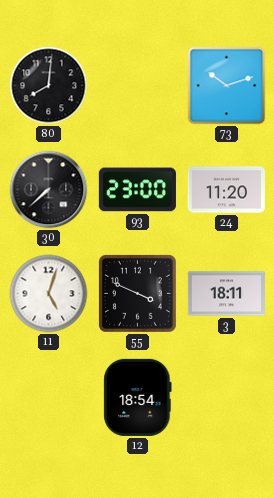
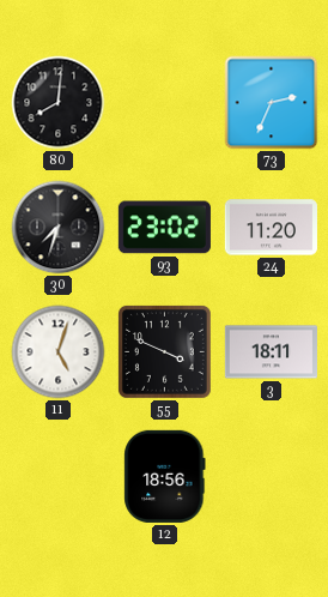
73: 10:12 -> 2:34 (272, 103)
30: 7:38 -> 7:33 (59, 228)
93: 23:00 -> 23:02 (164, 228)
12: 18:54 -> 18:56 (165, 476)
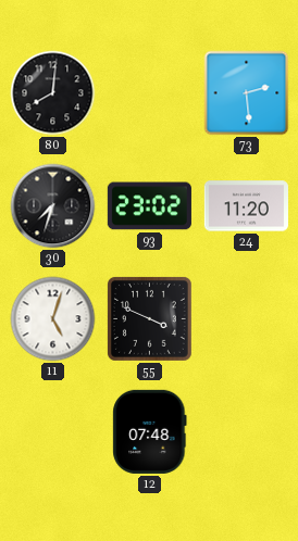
73: 2:34 -> 2:29 (247, 93)
3: 18:11 -> none (271, 352)
12: 18:56 -> 07:48 (150, 431)
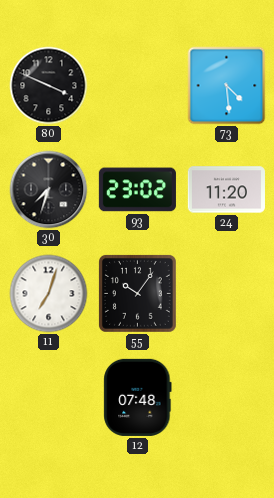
80: 8:01 -> 3:49 (49, 86)
73: 2:29 -> 4:29 (227, 86)
11: 5:03 -> 7:03 (49, 294)
55: 3:49 -> 10:06 (137, 293)
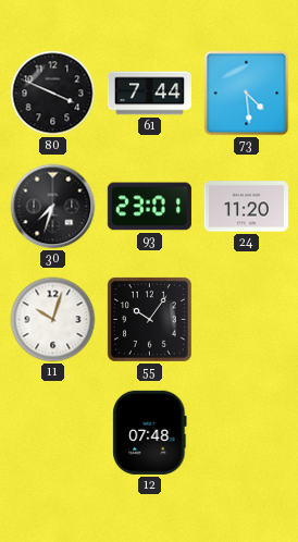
61: none -> 7:44 (149, 94)
93: 23:02 -> 23:01 (149, 207)
11: 7:03 -> 10:03 (53, 320)
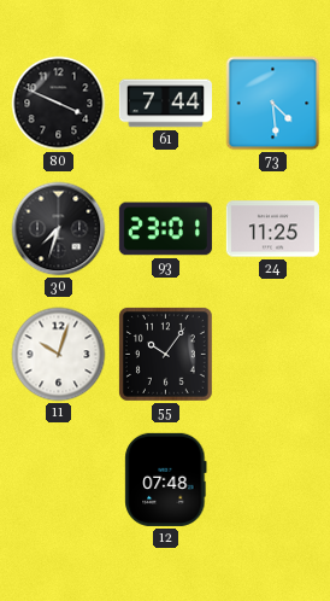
24: 11:20 -> 11:25 (272, 229)
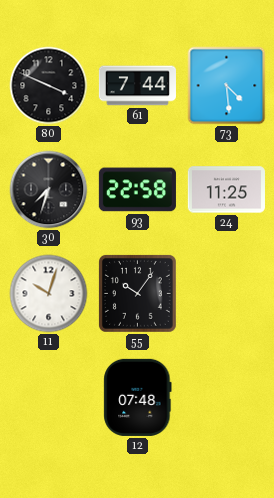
93: 23:01 -> 22:58 (137, 190)
